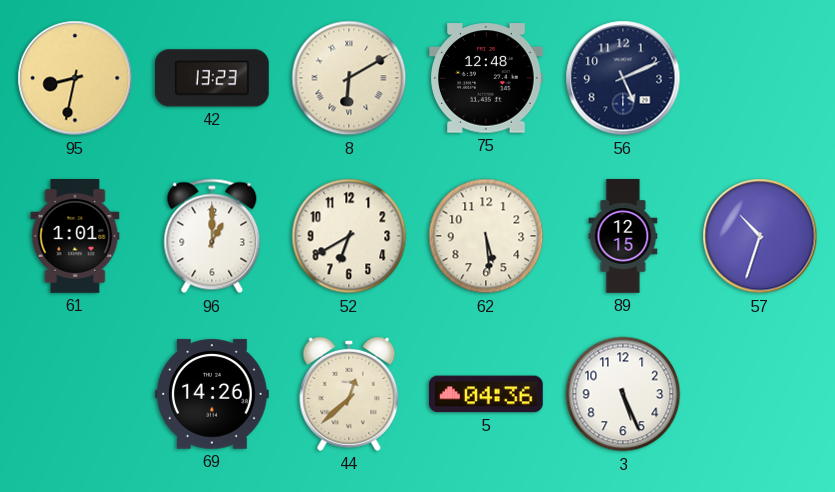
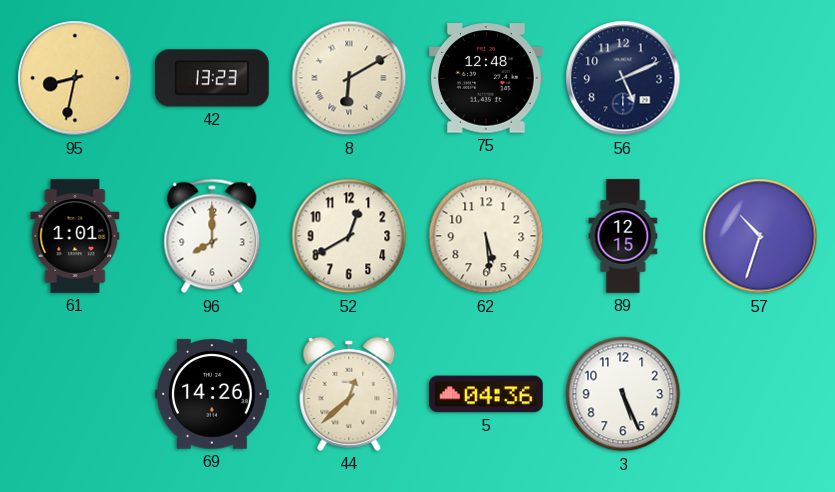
96: 1:00 -> 8:00 (212, 236)
52: 6:40 -> 12:40 (349, 236)
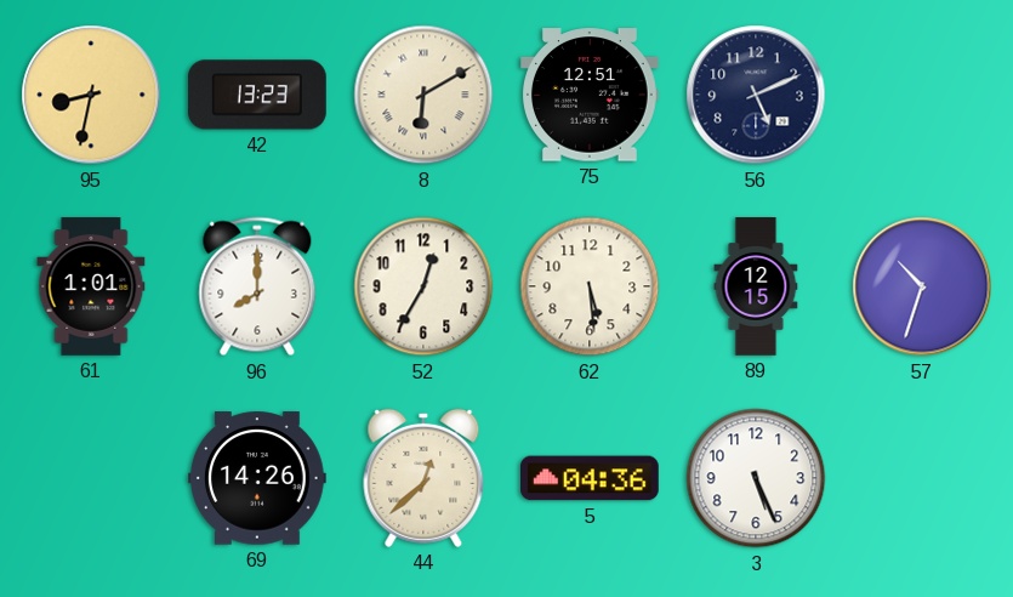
75: 12:48 -> 12:51 (591, 95)
52: 12:40 -> 12:35 (423, 286)
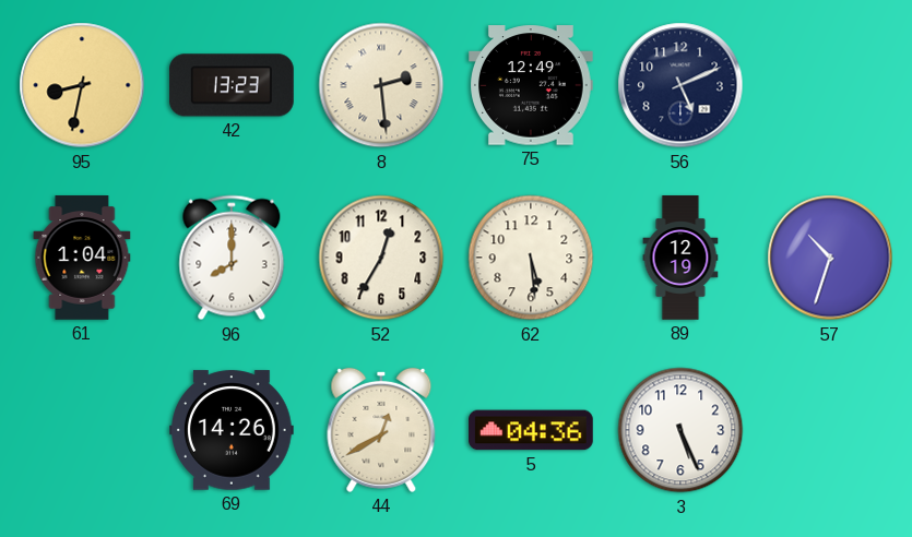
8: 6:10 -> 2:29 (381, 85)
75: 12:51 -> 12:49 (532, 85)
61: 1:01 -> 1:04 (82, 258)
89: 12:15 -> 12:19 (680, 258)
44: 12:38 -> 12:40 (381, 430)
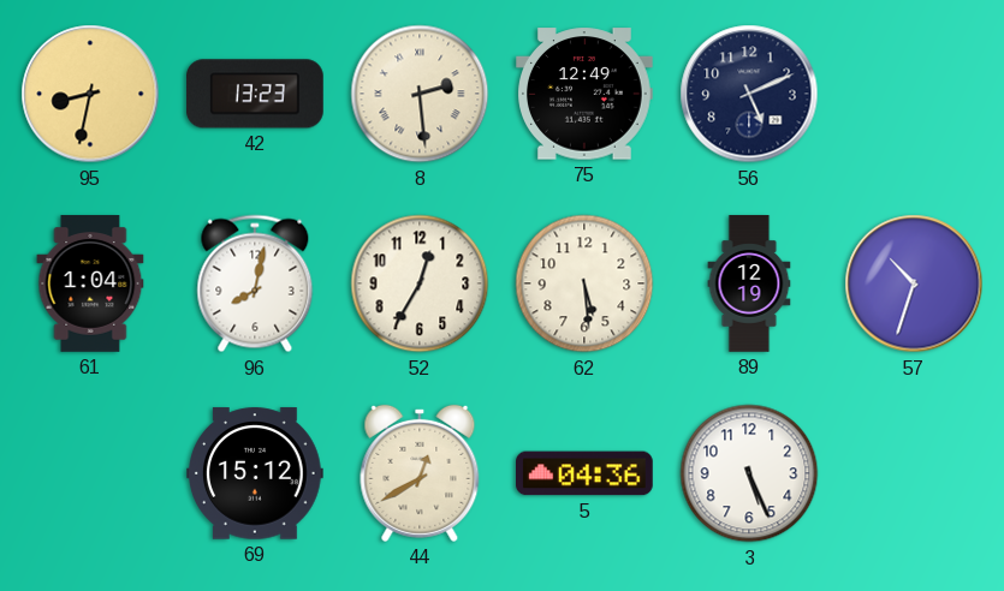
96: 8:00 -> 8:02 (255, 283)
69: 14:26 -> 15:12 (256, 473)
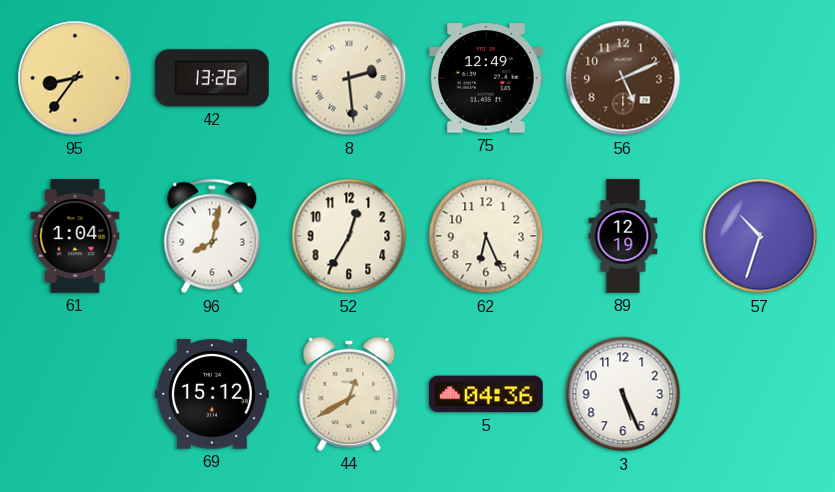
95: 8:32 -> 8:36 (75, 78)
42: 13:23 -> 13:26 (213, 78)
56 dial: navy -> brown (623, 78)
62: 5:29 -> 6:26 (486, 236)
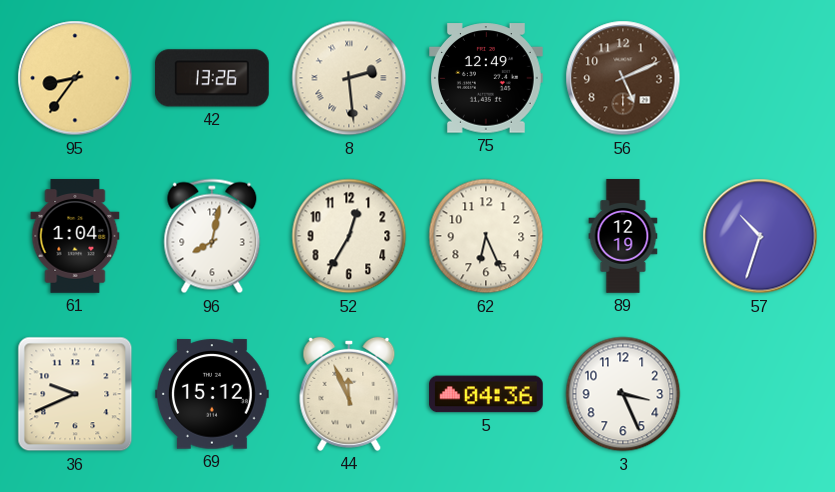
36: none -> 9:41 (75, 394)
44: 12:40 -> 11:56 (349, 394)
3: 5:26 -> 3:26 (623, 394)
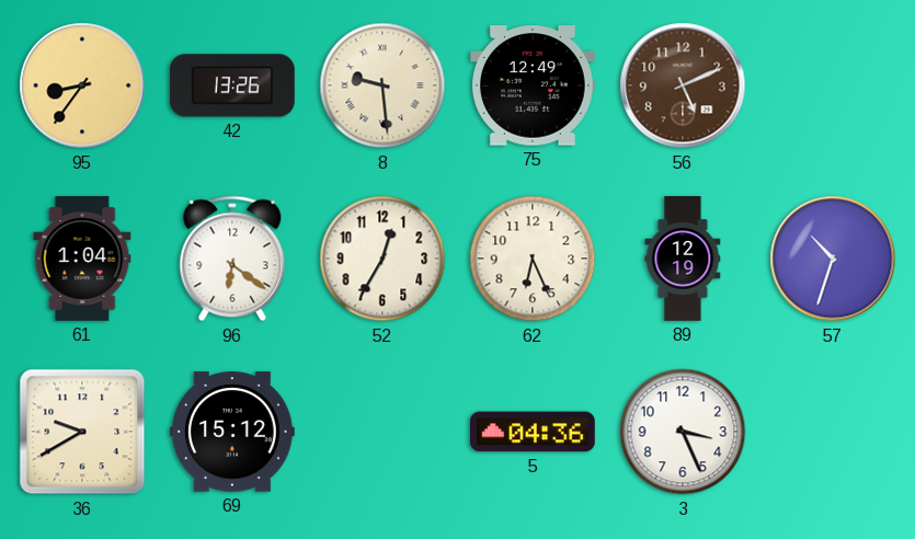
8: 2:29 -> 9:29 (382, 85)
96: 8:02 -> 6:21 (232, 259)
36: 9:41 -> 9:40 (82, 432)
44: 11:56 -> none (349, 394)
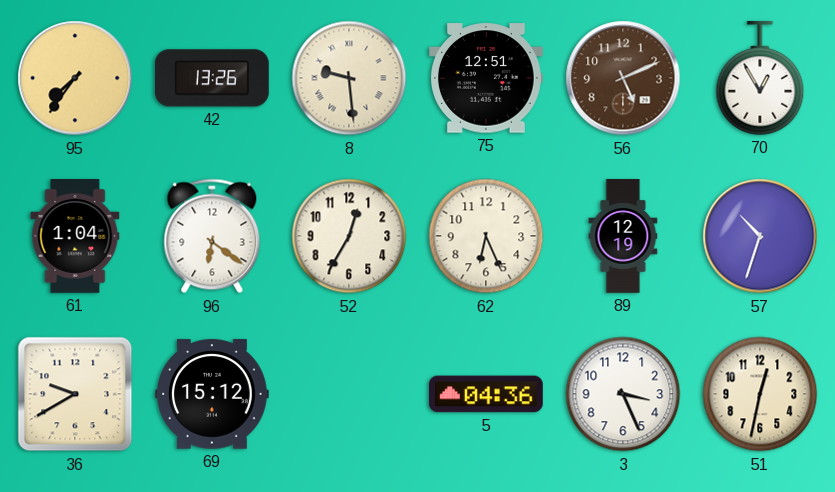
95: 8:36 -> 7:36 (75, 78)
75: 12:49 -> 12:51 (487, 78)
70: none -> 12:55 (760, 79)
51: none -> 12:32 (760, 394)
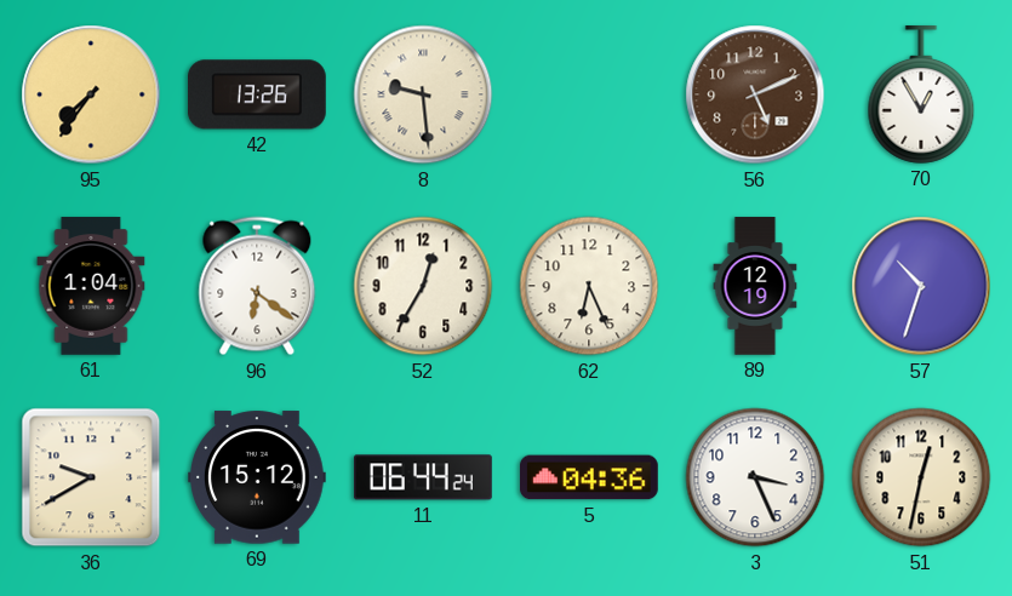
75: 12:51 -> none (487, 78)
11: none -> 06:44 (424, 477)
